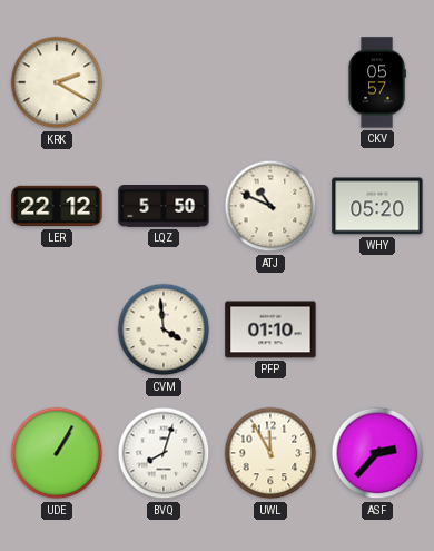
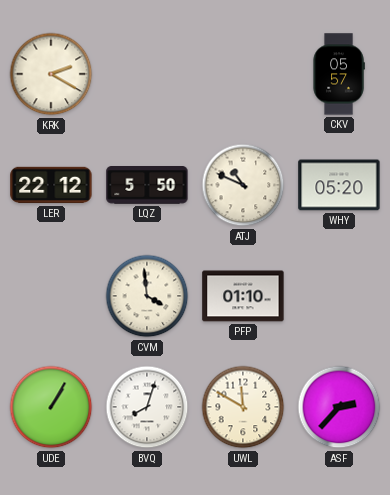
UWL: 11:55 -> 11:50 (243, 407)
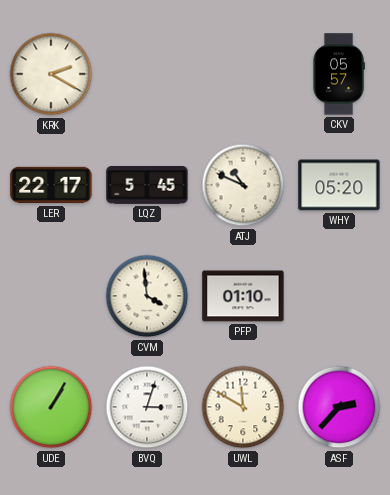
LER: 22:12 -> 22:17 (51, 185)
LQZ: 5:50 -> 5:45 (147, 186)
BVQ: 8:03 -> 3:03 (147, 407)
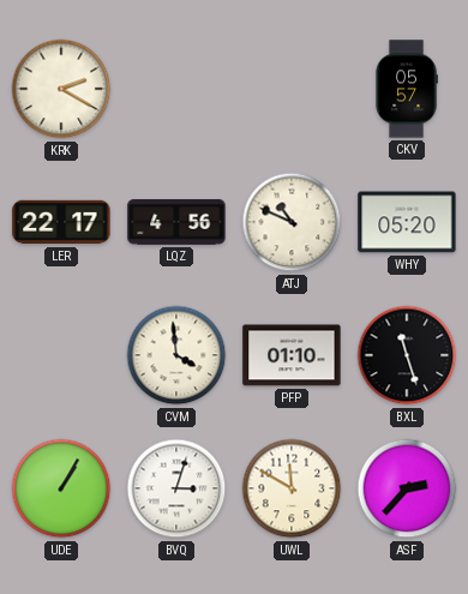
LQZ: 5:45 -> 4:56 (176, 223)
BXL: none -> 11:27 (407, 355)
